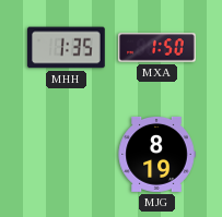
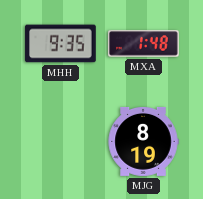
MHH: 1:35 -> 9:35 (61, 44)
MXA: 1:50 -> 1:48 (144, 44)
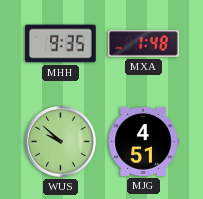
WUS: none -> 9:52 (61, 142)
MJG: 8:19 -> 4:51 (143, 141)
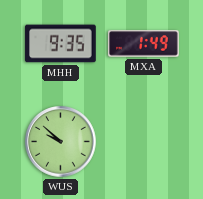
MXA: 1:48 -> 1:49 (144, 44)
MJG: 4:51 -> none (143, 141)
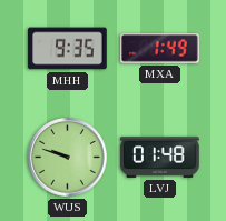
WUS: 9:52 -> 9:48 (68, 158)
LVJ: none -> 01:48 (160, 157)
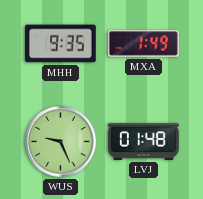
WUS: 9:48 -> 9:26 (61, 142)
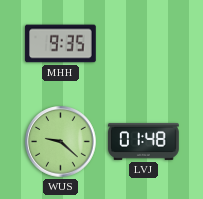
MXA: 1:49 -> none (144, 44)
WUS: 9:26 -> 9:22 (61, 142)
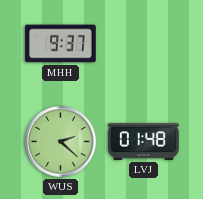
MHH: 9:35 -> 9:37 (61, 44)
WUS: 9:22 -> 2:22 (61, 142)
